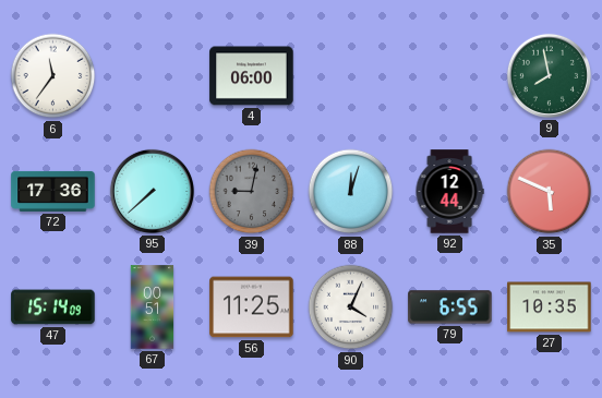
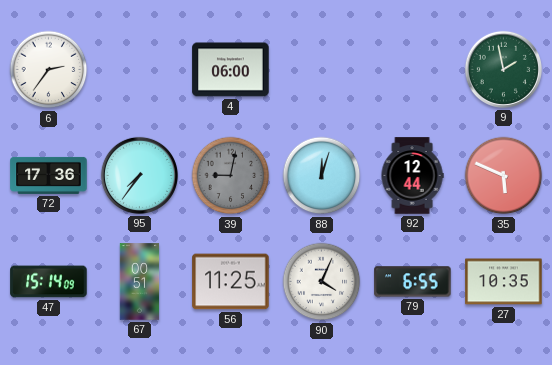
6: 11:36 -> 2:36 (49, 70)
9: 7:58 -> 1:58 (503, 69)
95: 7:38 -> 7:36 (139, 175)
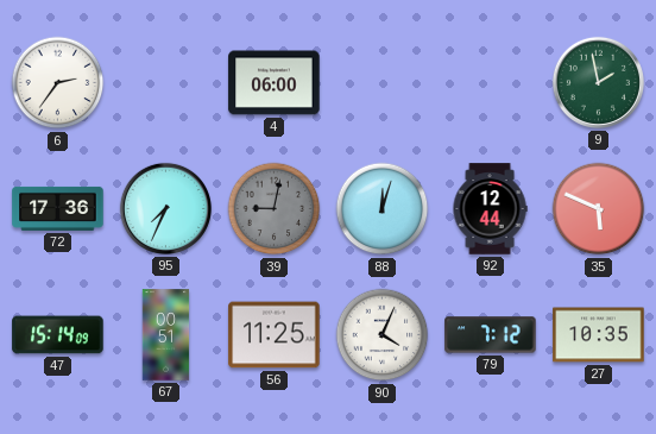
95: 7:36 -> 7:34 (165, 208)
79: 6:55 -> 7:12 (491, 335)
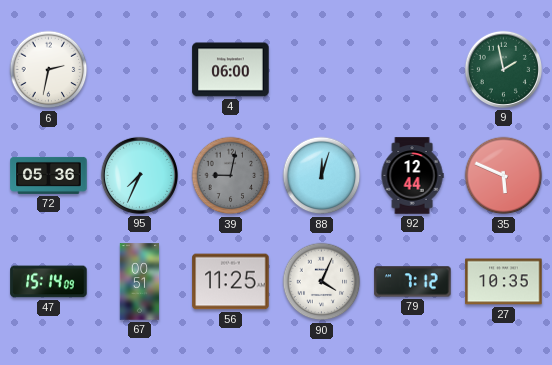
6: 2:36 -> 2:32 (49, 70)
72: 17:36 -> 05:36 (49, 175)
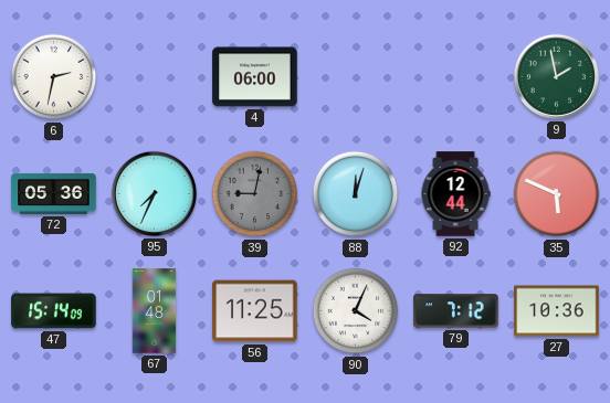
67: 00:51 -> 01:48 (155, 311)
27: 10:35 -> 10:36 (557, 311)
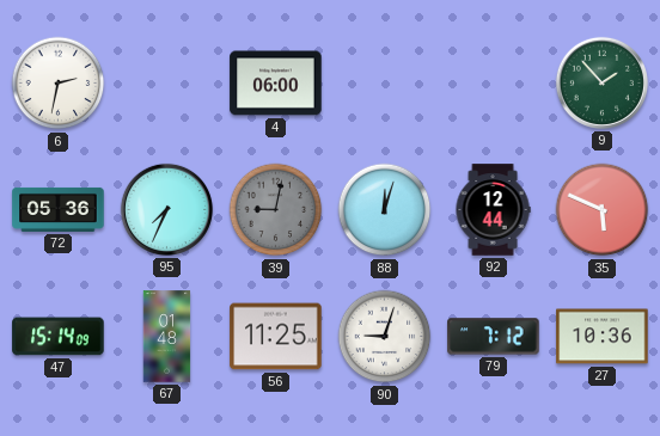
9: 1:58 -> 1:53 (601, 82)
90: 4:04 -> 9:03 (385, 337)
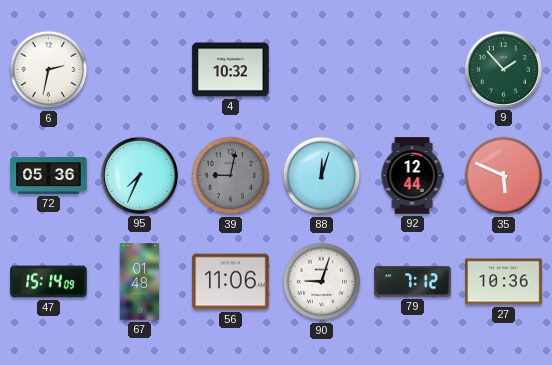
4: 06:00 -> 10:32 (231, 70)
56: 11:25 -> 11:06 (231, 282)
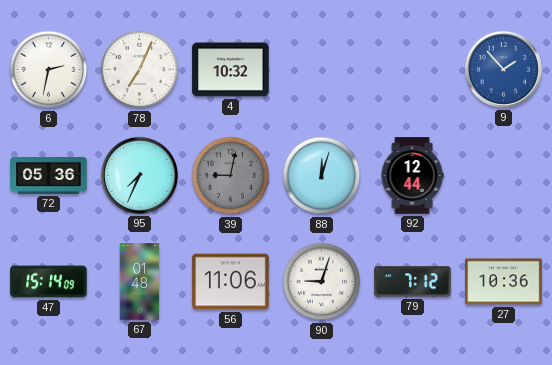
78: none -> 7:04 (140, 70)
9 dial: green -> blue (503, 69)
35: 5:49 -> none (504, 176)
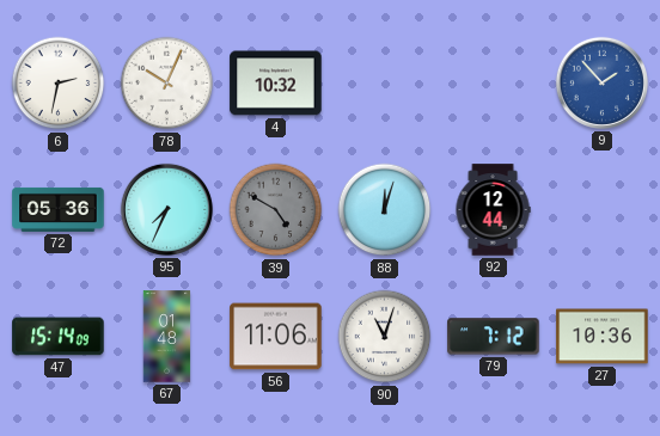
78: 7:04 -> 10:04 (167, 84)
39: 9:02 -> 4:50 (276, 210)
90: 9:03 -> 11:03 (385, 337)
